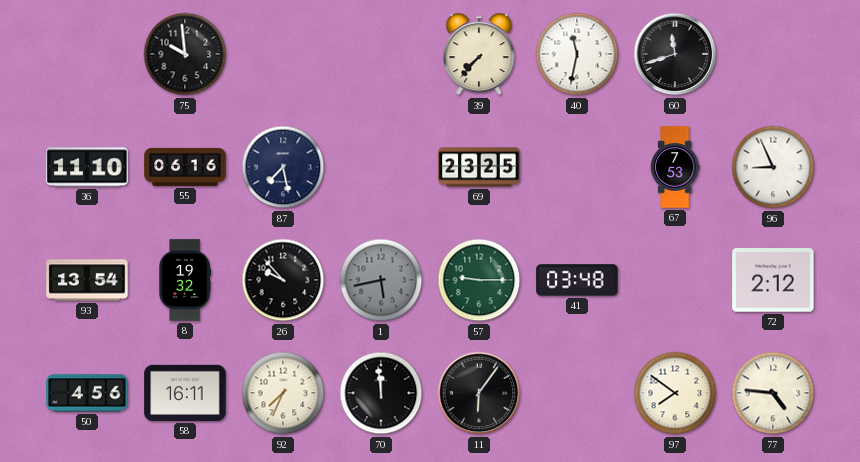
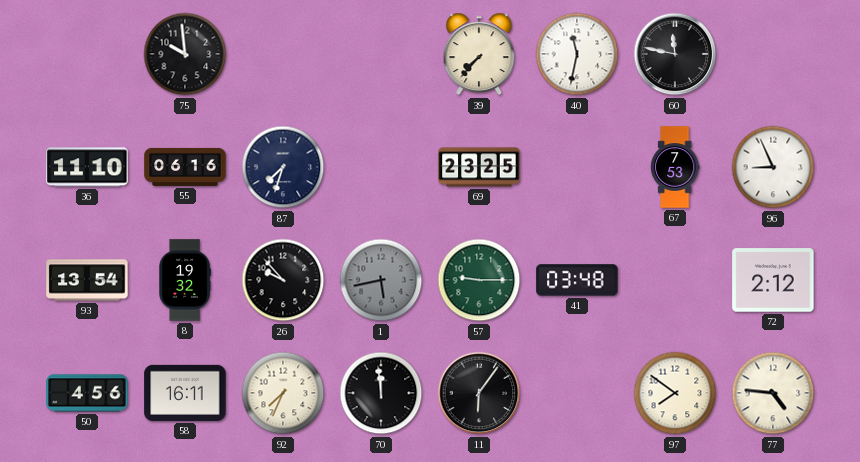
60: 11:42 -> 11:47 (675, 54)
87: 7:28 -> 7:33 (283, 167)
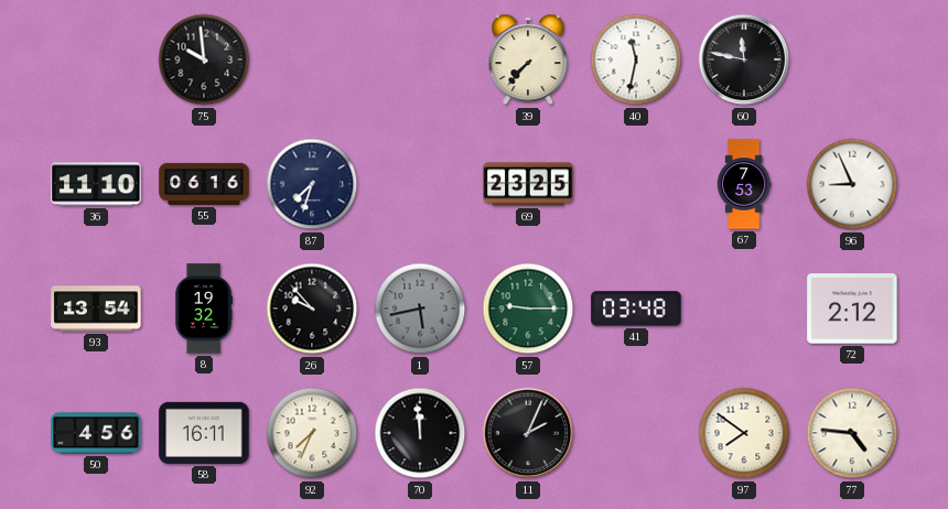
11: 6:06 -> 2:04 (528, 433)
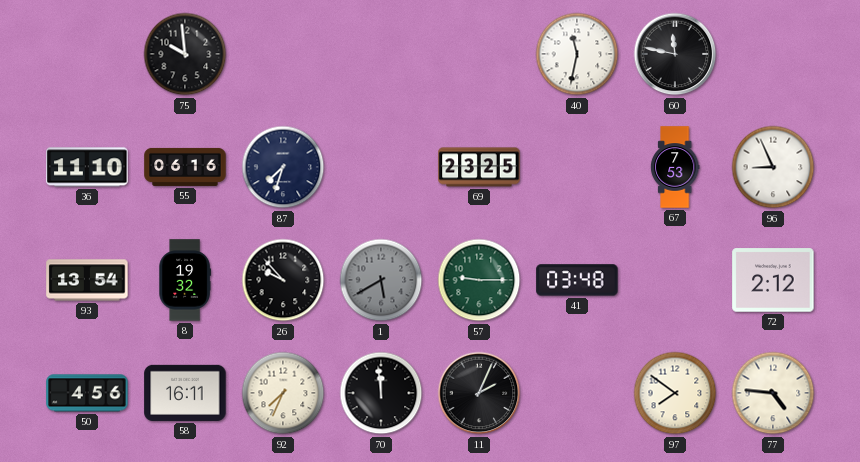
39: 7:37 -> none (528, 59)
1: 5:43 -> 5:40 (381, 280)
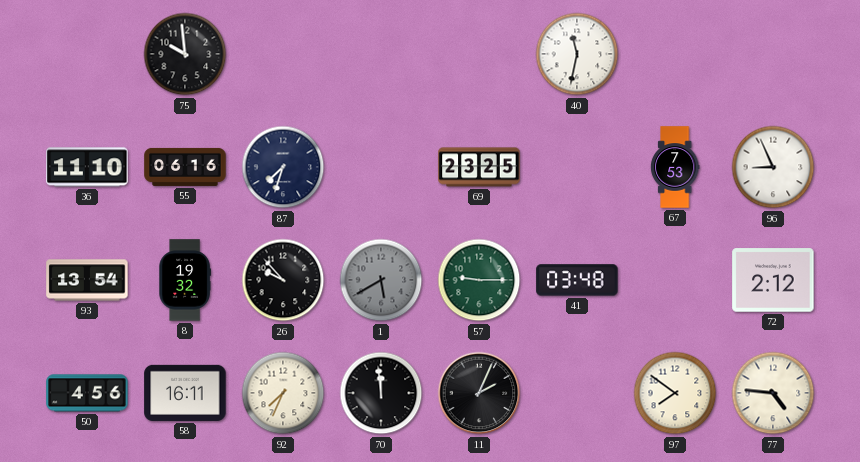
60: 11:47 -> none (675, 54)
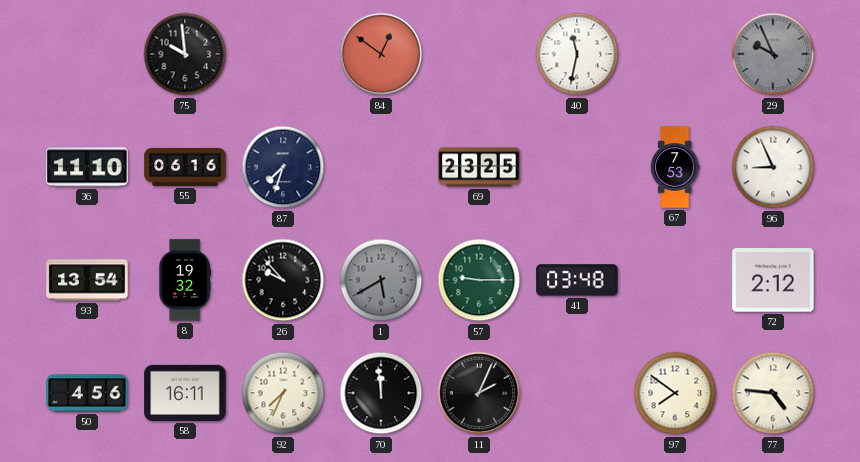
84: none -> 12:51 (381, 54)
29: none -> 9:56 (773, 54)
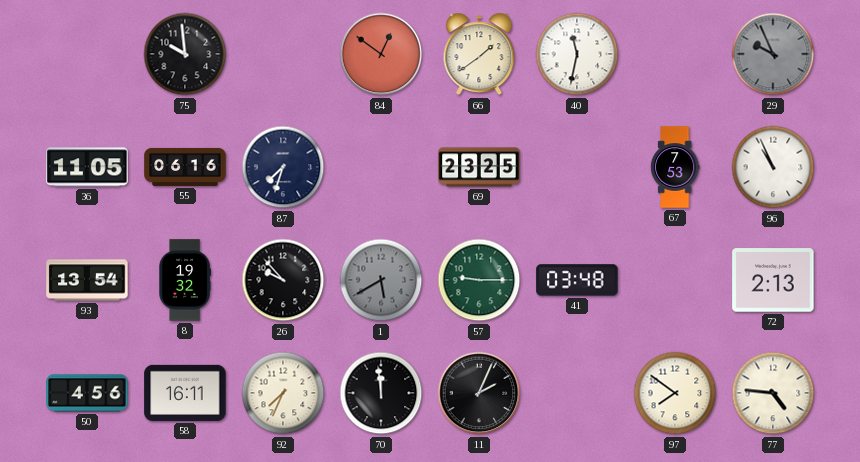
66: none -> 1:39 (479, 54)
36: 11:10 -> 11:05 (87, 167)
96: 8:56 -> 10:56 (773, 167)
72: 2:12 -> 2:13 (773, 280)
